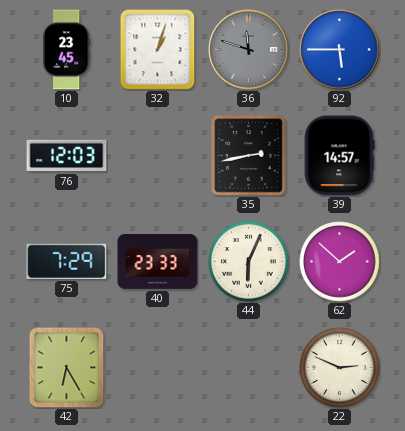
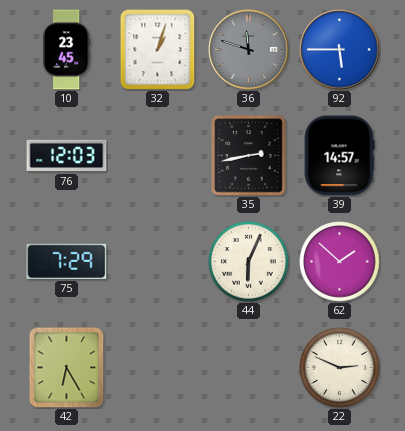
40: 23:33 -> none (158, 262)
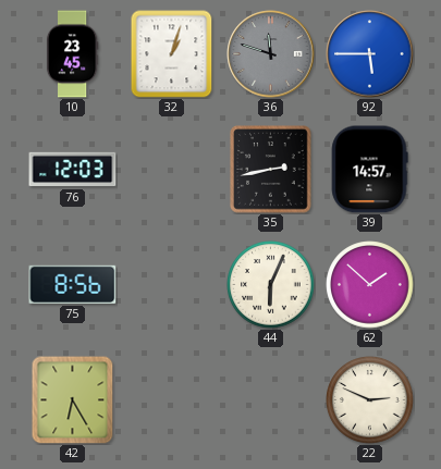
75: 7:29 -> 8:56 (73, 284)
